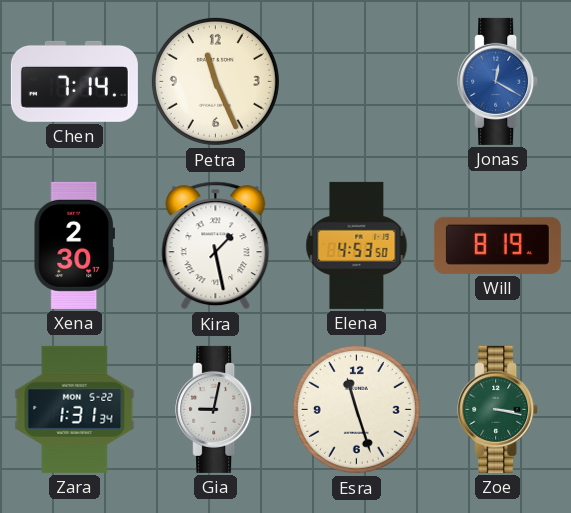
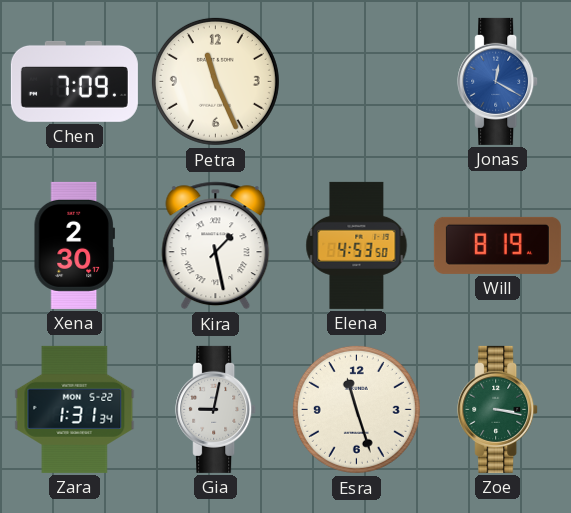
Chen: 7:14 -> 7:09 (74, 81)
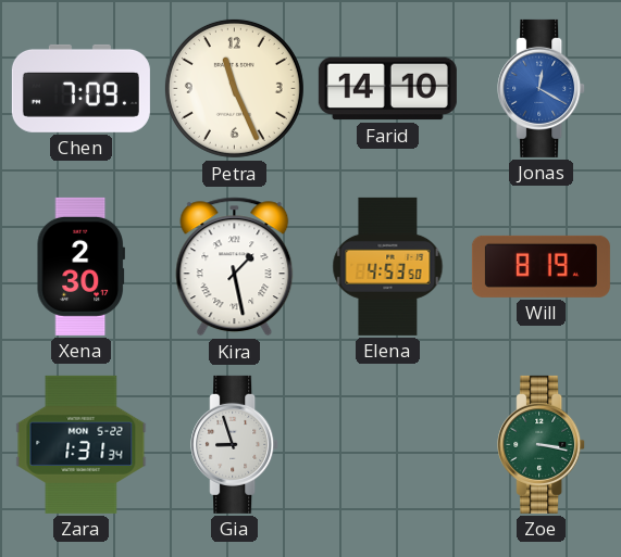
Farid: none -> 14:10 (387, 89)
Gia: 9:02 -> 8:57 (235, 444)
Esra: 11:27 -> none (356, 409)
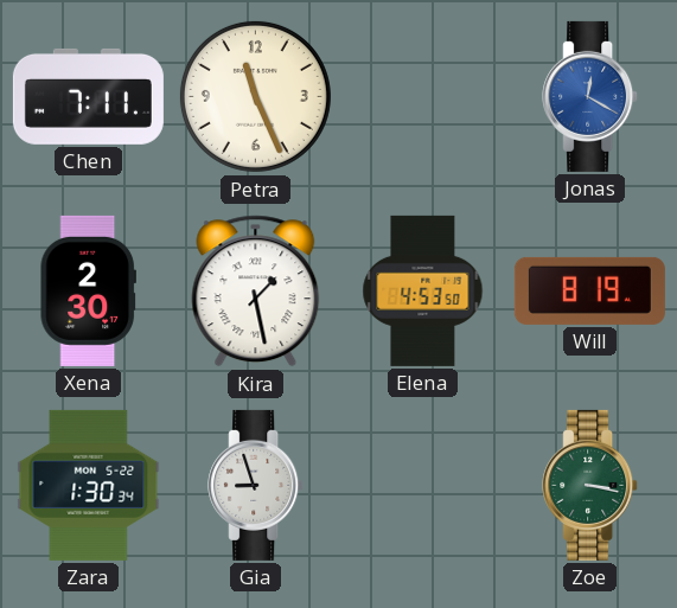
Chen: 7:09 -> 7:11 (88, 96)
Farid: 14:10 -> none (387, 89)
Zara: 1:31 -> 1:30 (89, 485)
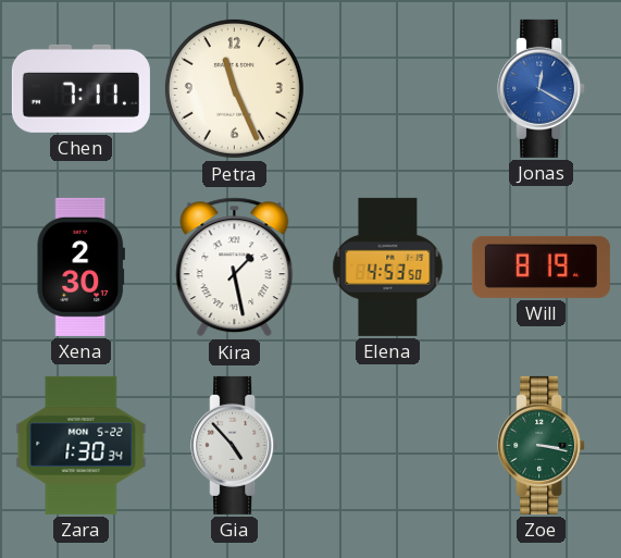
Gia: 8:57 -> 4:53 (235, 445)
